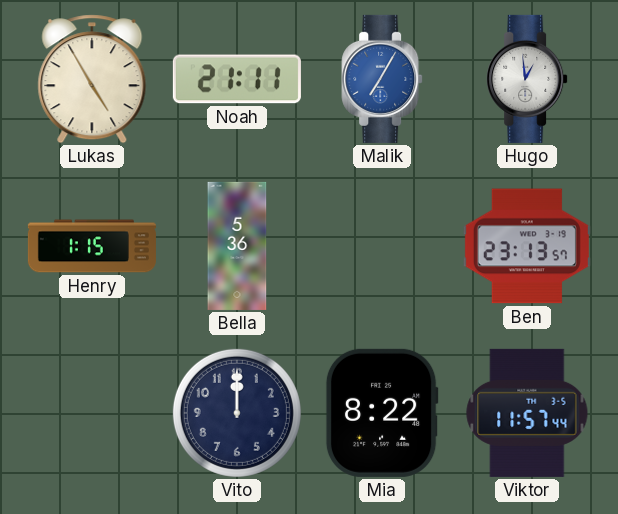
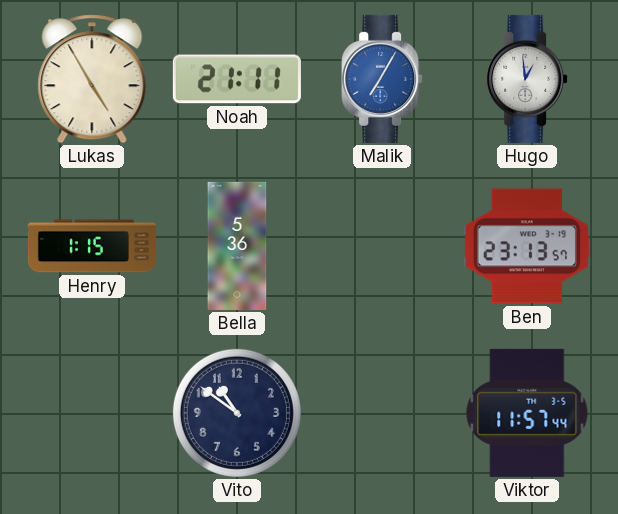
Vito: 12:00 -> 10:51 (237, 413)
Mia: 8:22 -> none (382, 413)
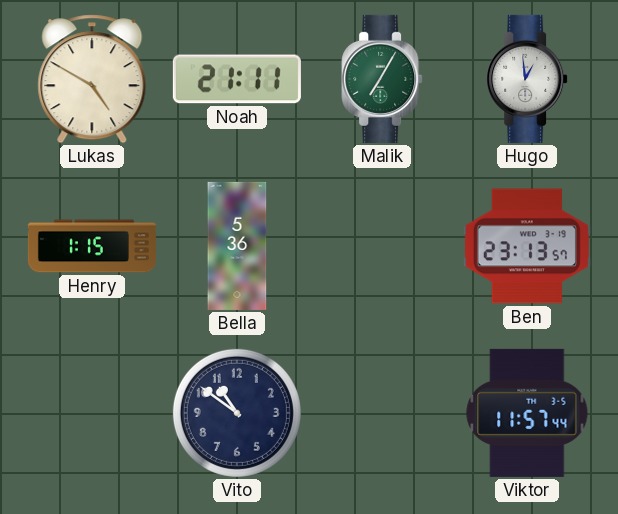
Lukas: 4:55 -> 4:50 (92, 79)
Malik dial: blue -> green (382, 79)
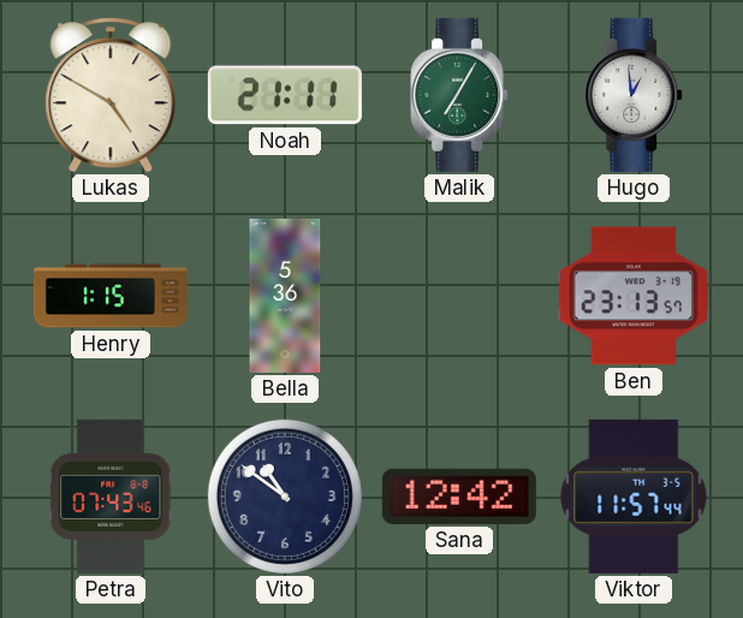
Petra: none -> 07:43 (111, 497)
Sana: none -> 12:42 (459, 497)
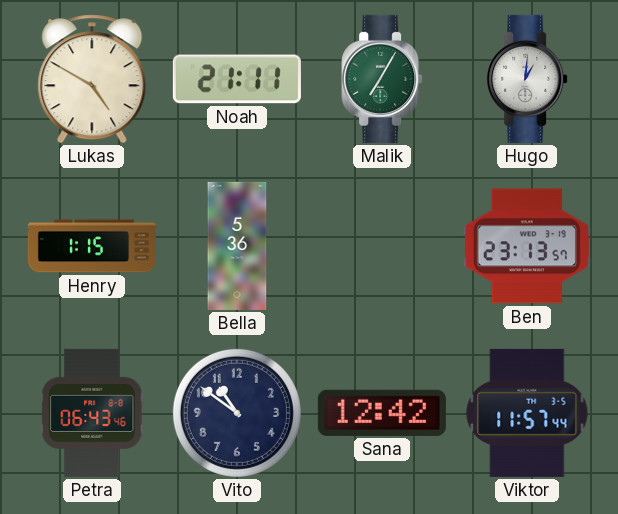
Hugo: 12:59 -> 1:01 (527, 79)
Petra: 07:43 -> 06:43 (92, 413)
